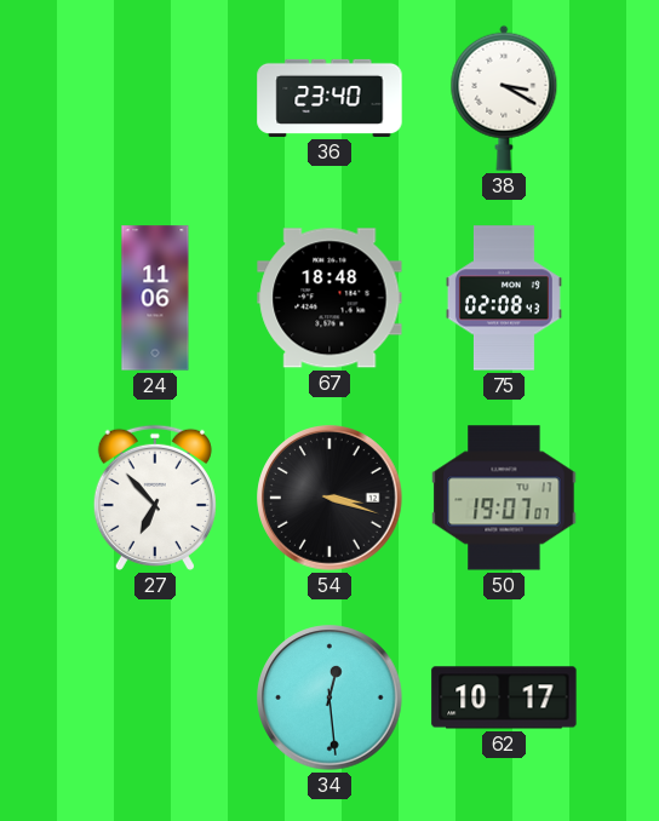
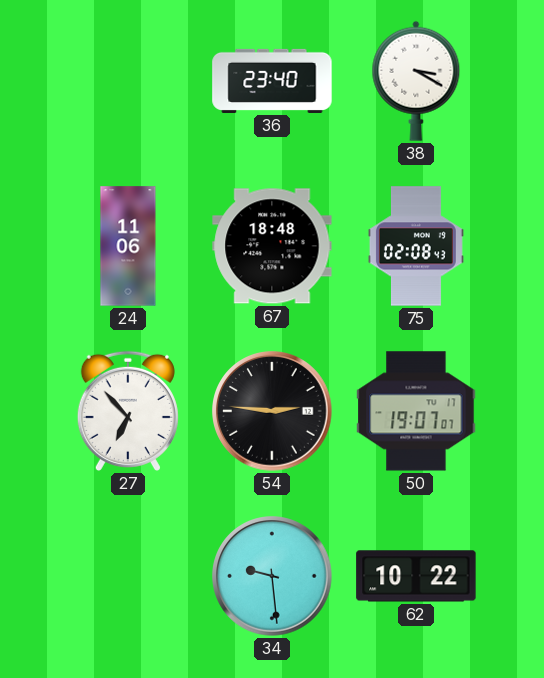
54: 3:18 -> 2:46 (272, 411)
34: 12:29 -> 9:29 (272, 576)
62: 10:17 -> 10:22 (416, 576)
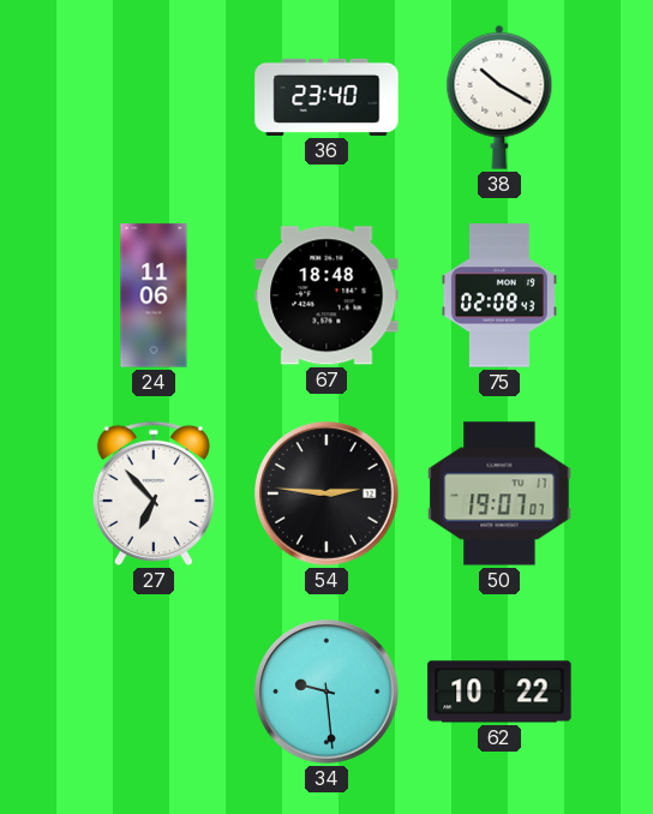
38: 3:20 -> 10:20 (499, 97)
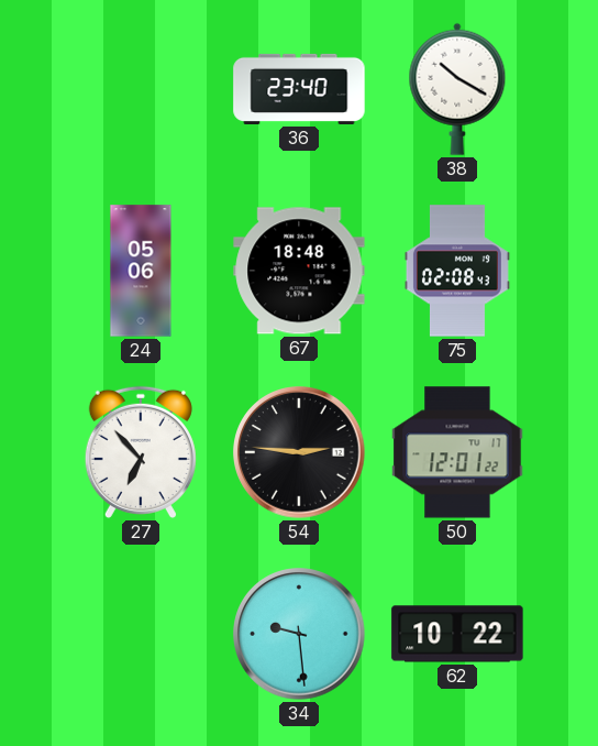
24: 11:06 -> 05:06 (141, 271)
50: 19:07 -> 12:01 (457, 452)
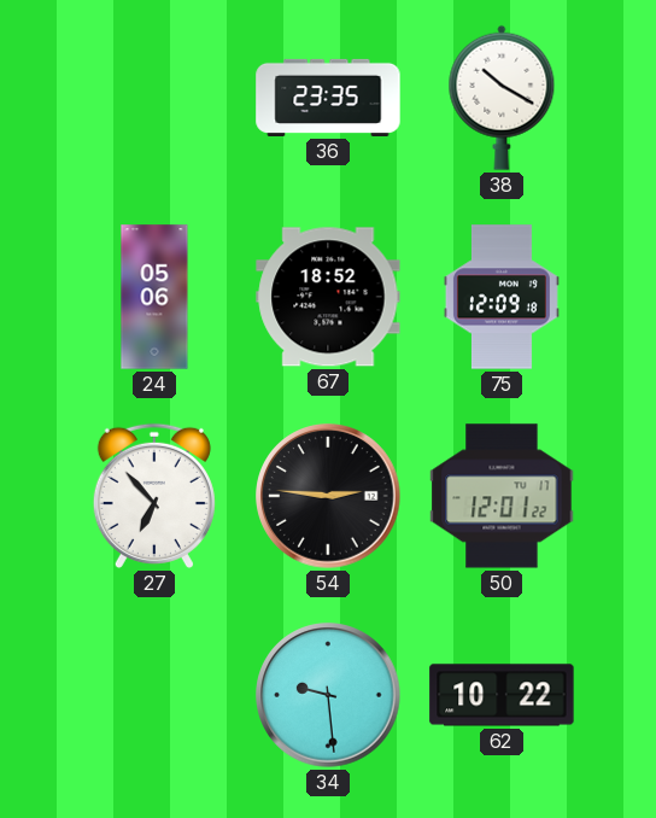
36: 23:40 -> 23:35 (328, 98)
67: 18:48 -> 18:52 (328, 297)
75: 02:08 -> 12:09 (502, 297)
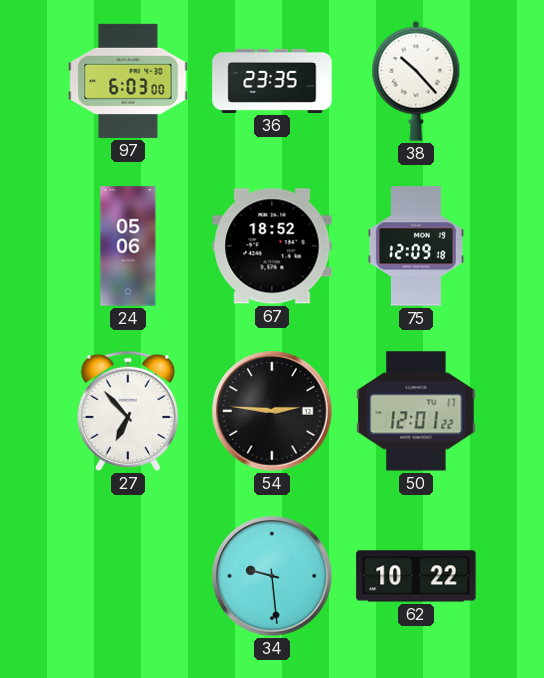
97: none -> 6:03 (128, 81)
38: 10:20 -> 10:23 (416, 81)
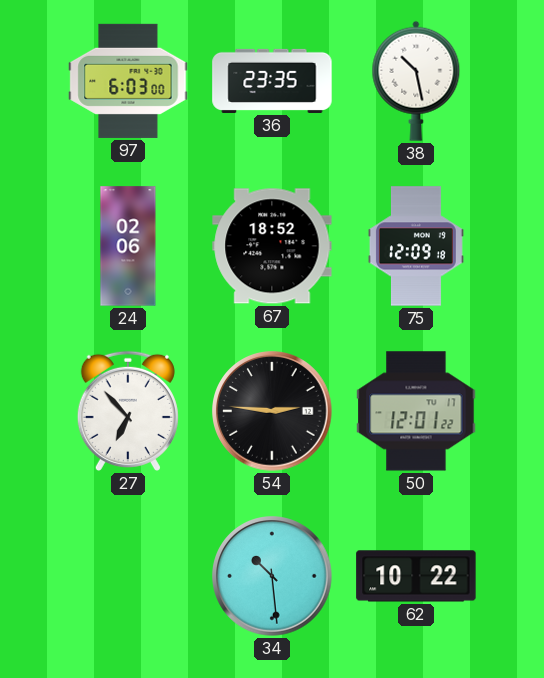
38: 10:23 -> 10:28 (416, 81)
24: 05:06 -> 02:06 (128, 246)
34: 9:29 -> 10:29 (272, 576)
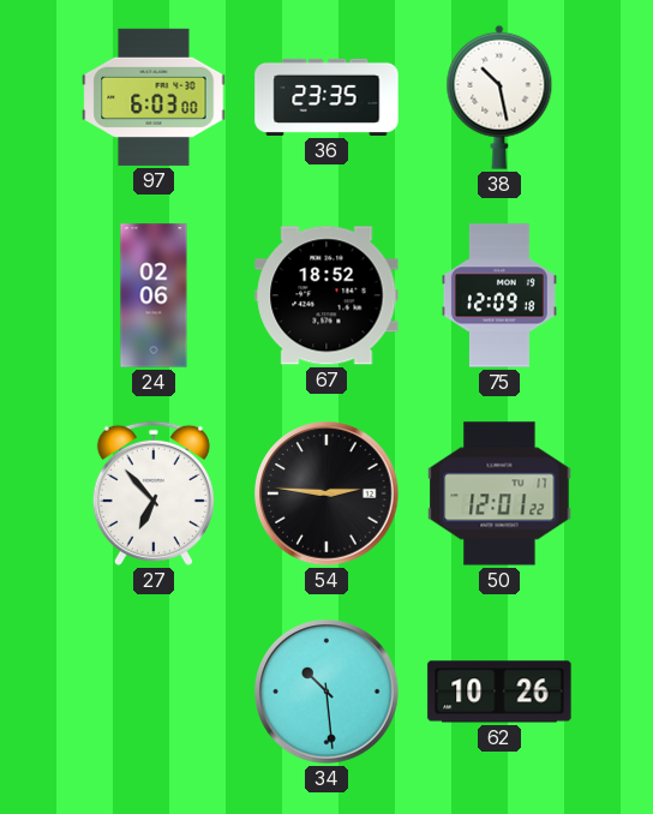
62: 10:22 -> 10:26 (499, 692)
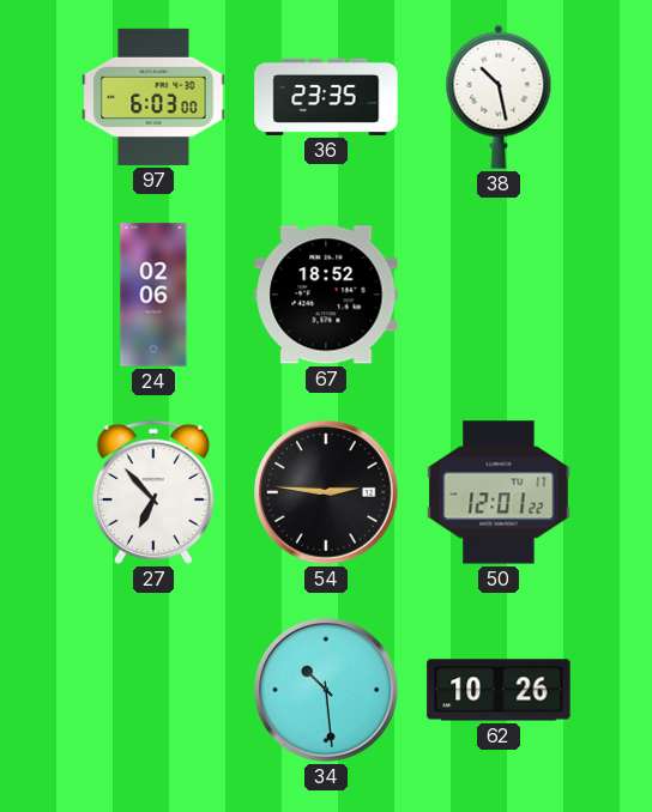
75: 12:09 -> none (499, 295)
